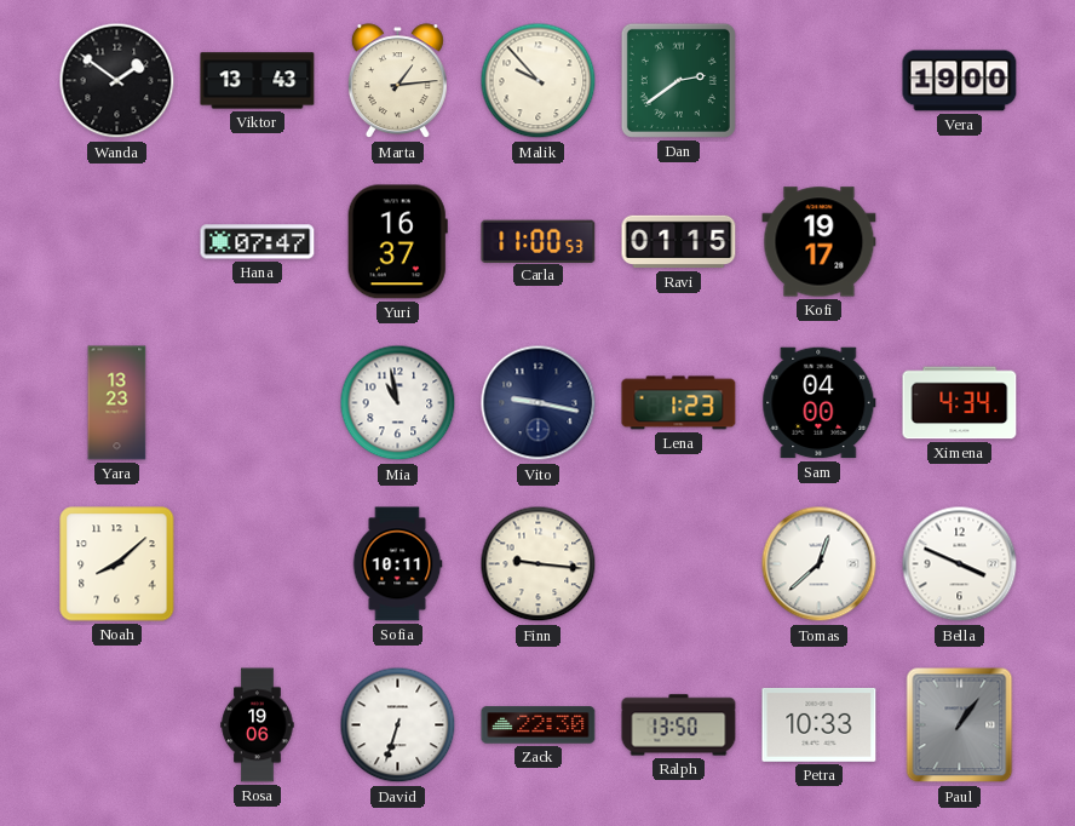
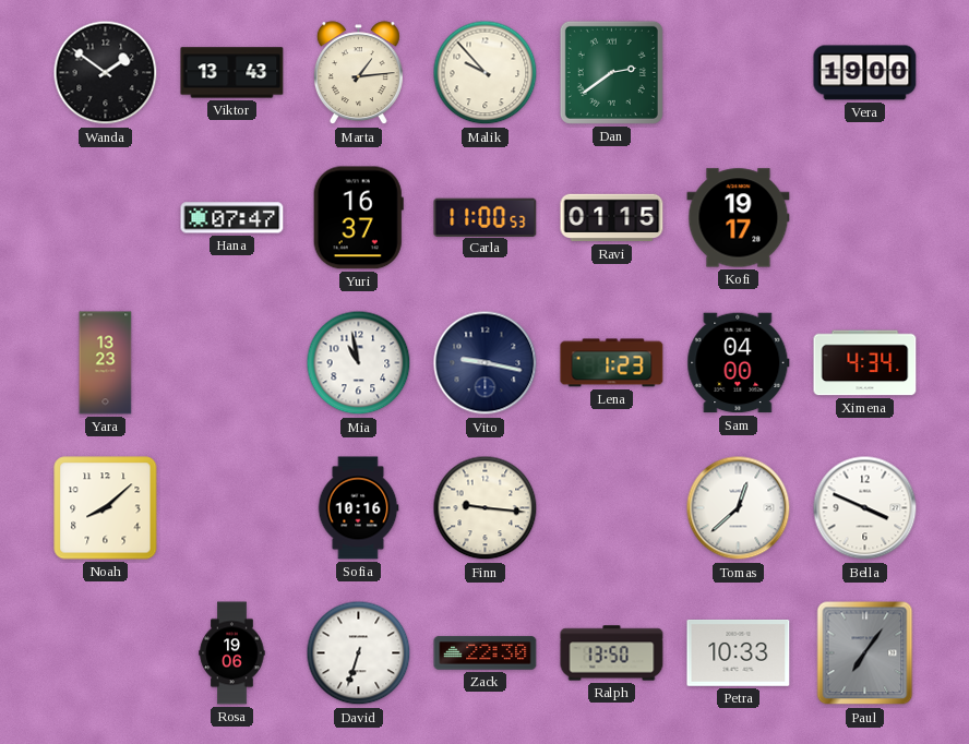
Sofia: 10:11 -> 10:16 (358, 508)
Paul: 1:06 -> 7:06 (865, 653)
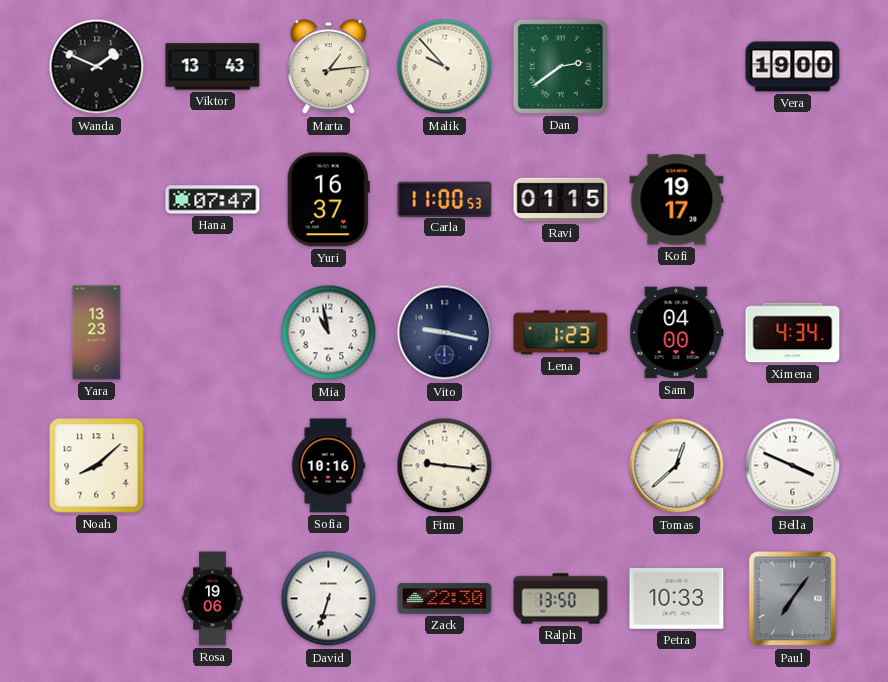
Wanda: 1:51 -> 1:49 (97, 67)
